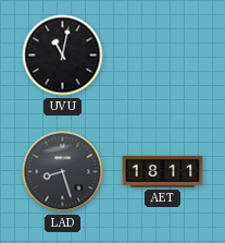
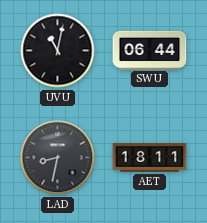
SWU: none -> 06:44 (150, 50)
LAD: 8:27 -> 8:32 (58, 158)
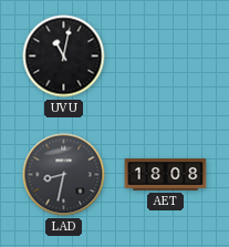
SWU: 06:44 -> none (150, 50)
AET: 18:11 -> 18:08 (166, 175)
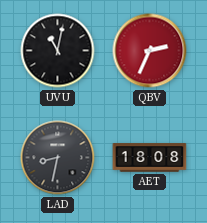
QBV: none -> 2:34 (150, 51)
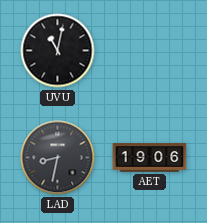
QBV: 2:34 -> none (150, 51)
AET: 18:08 -> 19:06 (150, 158)
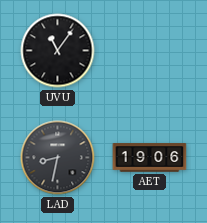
UVU: 11:02 -> 11:06 (58, 51)
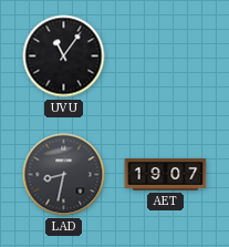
AET: 19:06 -> 19:07 (166, 175)
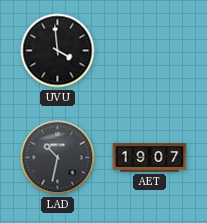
UVU: 11:06 -> 3:59 (58, 51)
LAD: 8:32 -> 10:32 (58, 158)
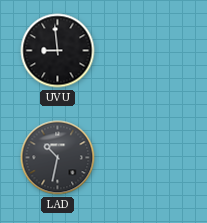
UVU: 3:59 -> 8:59 (58, 51)
AET: 19:07 -> none (150, 158)
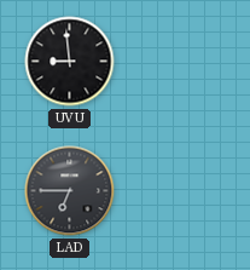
LAD: 10:32 -> 6:45 (70, 191)
